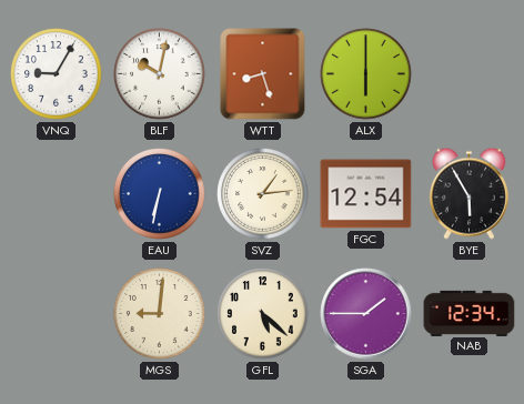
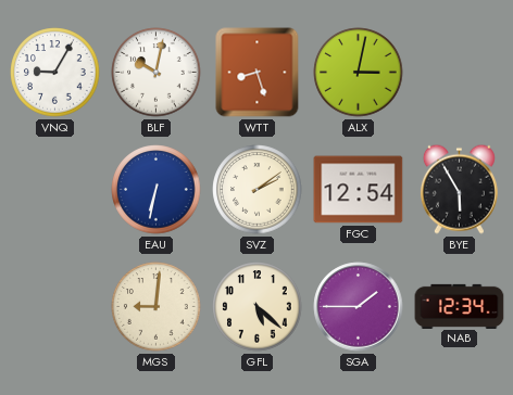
ALX: 6:00 -> 3:02 (359, 73)
SVZ: 1:14 -> 2:09 (258, 190)
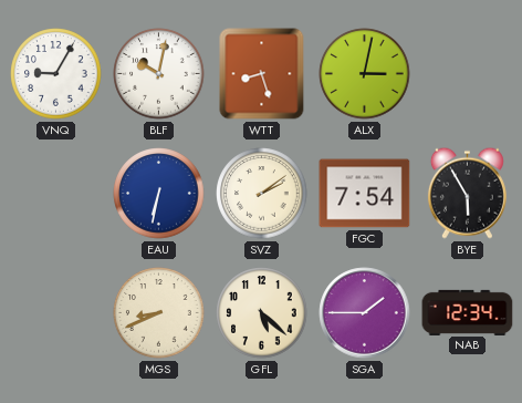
FGC: 12:54 -> 7:54 (365, 194)
MGS: 9:01 -> 8:41 (159, 313)
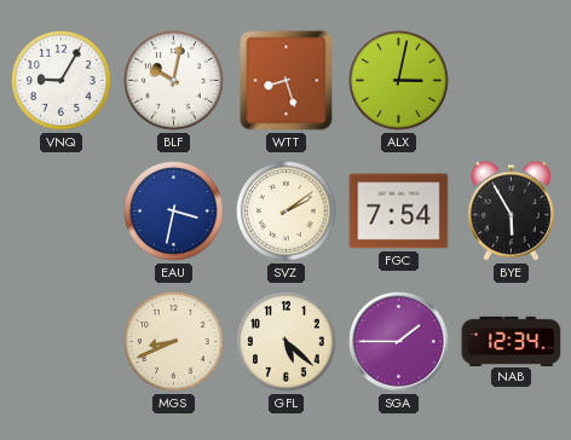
EAU: 6:32 -> 3:32 (174, 212)
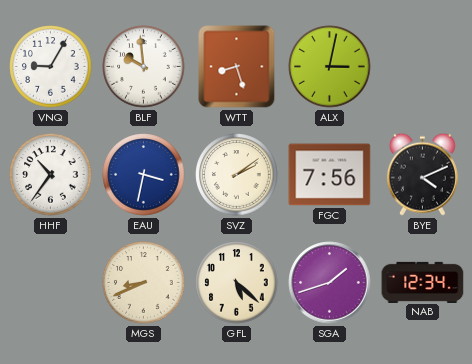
BLF: 10:02 -> 9:59 (144, 67)
HHF: none -> 10:36 (51, 175)
FGC: 7:54 -> 7:56 (330, 175)
BYE: 5:55 -> 4:11 (422, 174)
SGA: 1:45 -> 1:42 (330, 283)
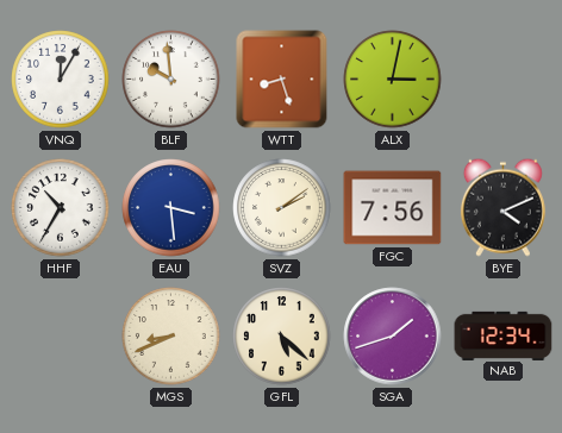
VNQ: 9:05 -> 12:05 (61, 80)
HHF: 10:36 -> 10:35 (61, 208)
EAU: 3:32 -> 3:29 (171, 208)
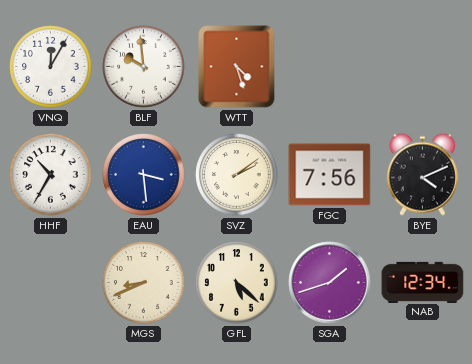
WTT: 8:27 -> 4:27 (237, 67)
ALX: 3:02 -> none (393, 80)
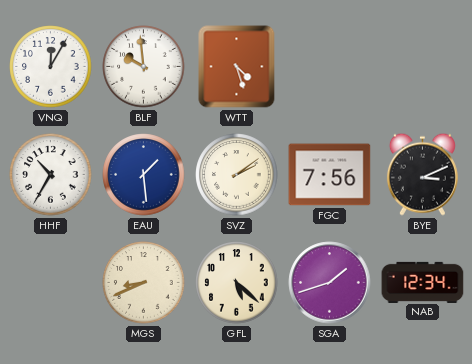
EAU: 3:29 -> 1:29 (144, 175)
BYE: 4:11 -> 3:11 (422, 174)
